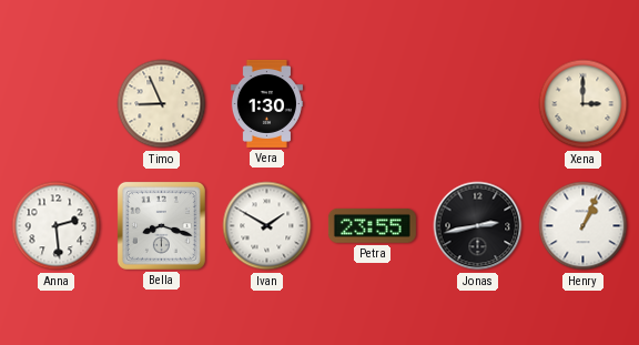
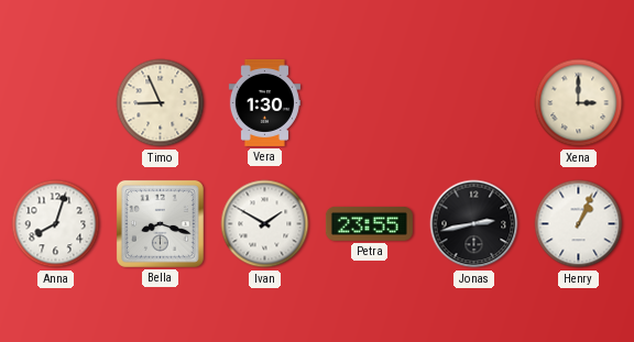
Anna: 2:29 -> 8:03 (56, 224)
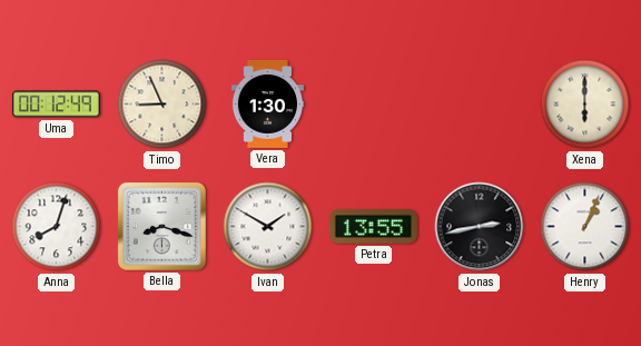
Uma: none -> 00:12 (56, 105)
Xena: 3:00 -> 6:00 (585, 105)
Petra: 23:55 -> 13:55 (373, 226)
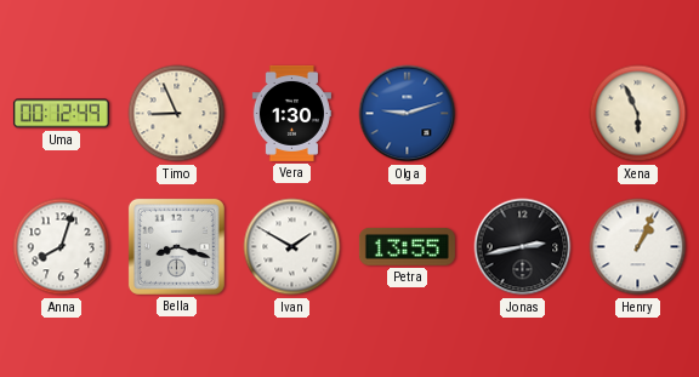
Olga: none -> 9:12 (408, 114)
Xena: 6:00 -> 5:56 (638, 114)
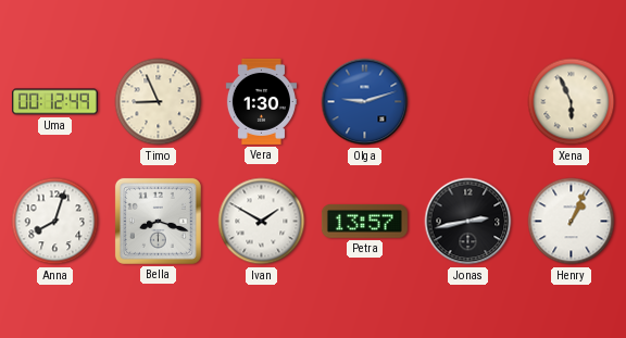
Petra: 13:55 -> 13:57 (364, 221)
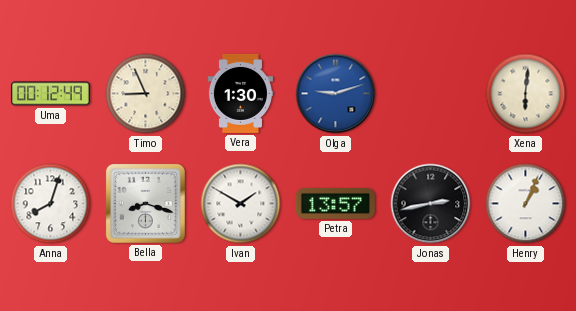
Xena: 5:56 -> 6:01 (526, 94)
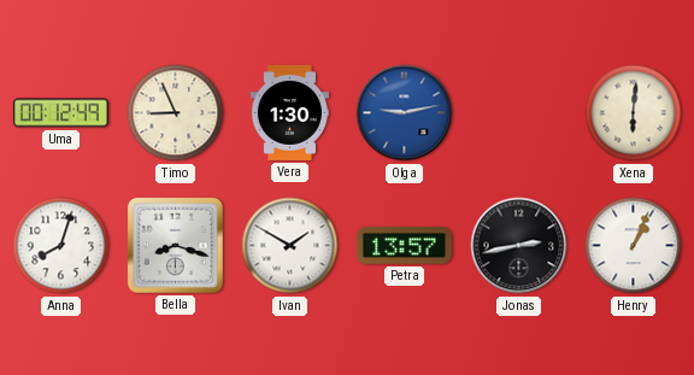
Olga: 9:12 -> 9:13 (405, 113)
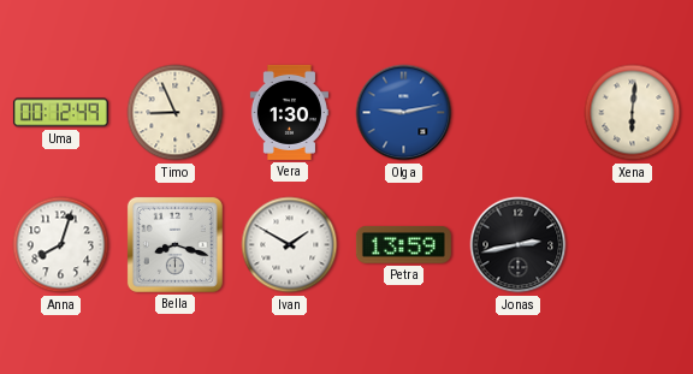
Petra: 13:57 -> 13:59 (403, 244)
Henry: 1:04 -> none (634, 246)
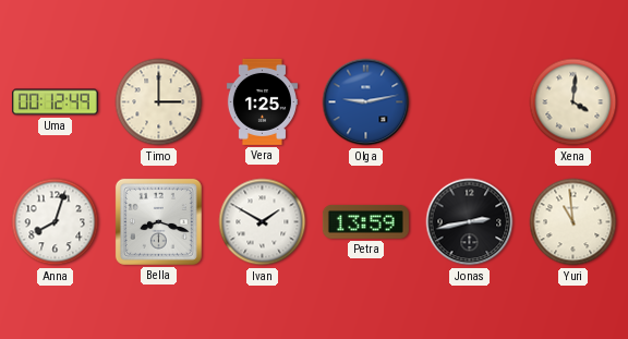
Timo: 8:56 -> 3:00 (159, 102)
Vera: 1:30 -> 1:25 (262, 101)
Xena: 6:01 -> 4:01 (573, 102)
Yuri: none -> 10:59 (573, 222)
